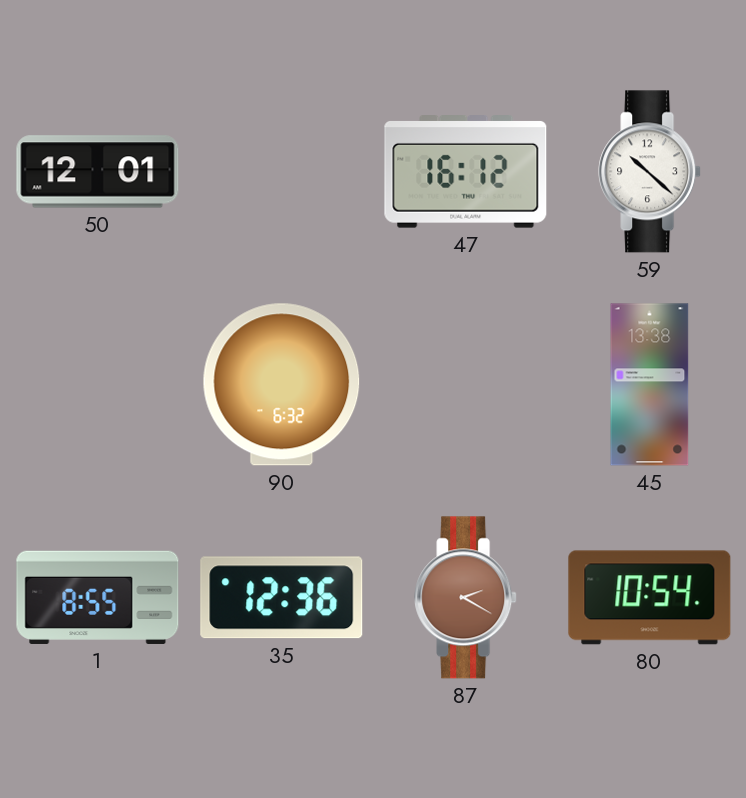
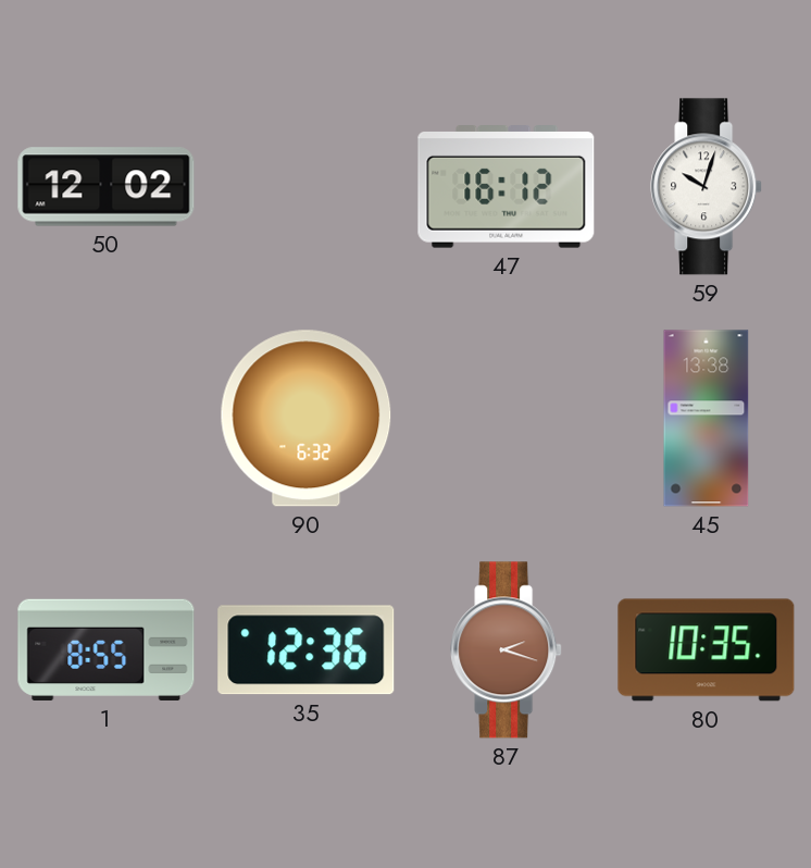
50: 12:01 -> 12:02 (107, 187)
59: 10:22 -> 10:03 (707, 187)
87: 2:20 -> 2:18 (507, 650)
80: 10:54 -> 10:35 (707, 650)
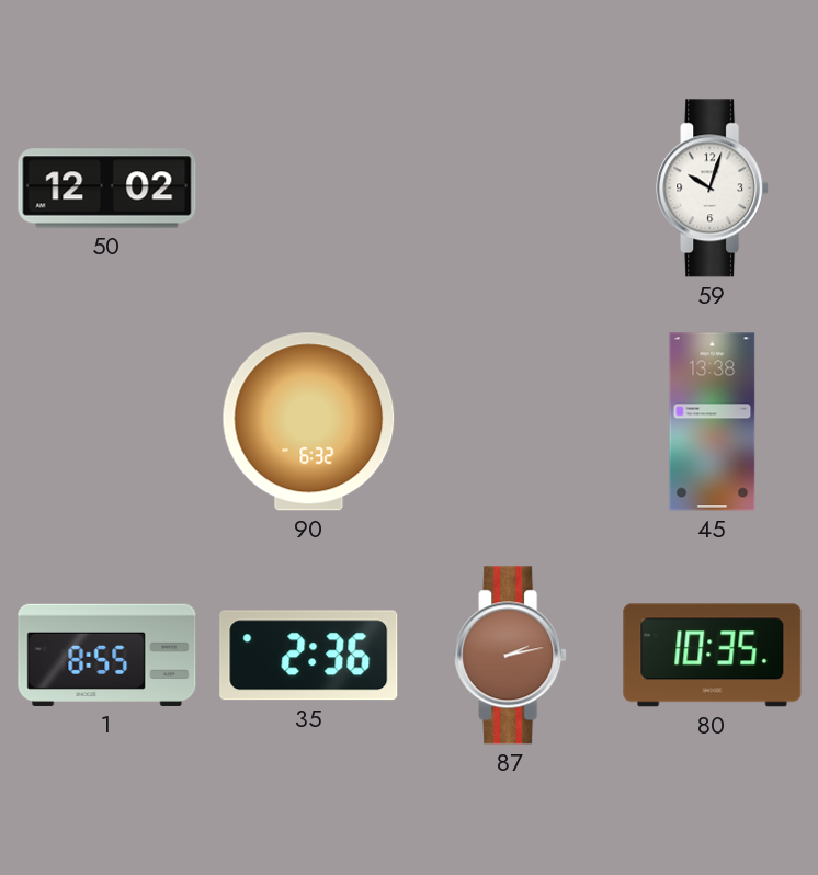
47: 16:12 -> none (507, 187)
35: 12:36 -> 2:36 (309, 656)
87: 2:18 -> 2:13 (511, 656)
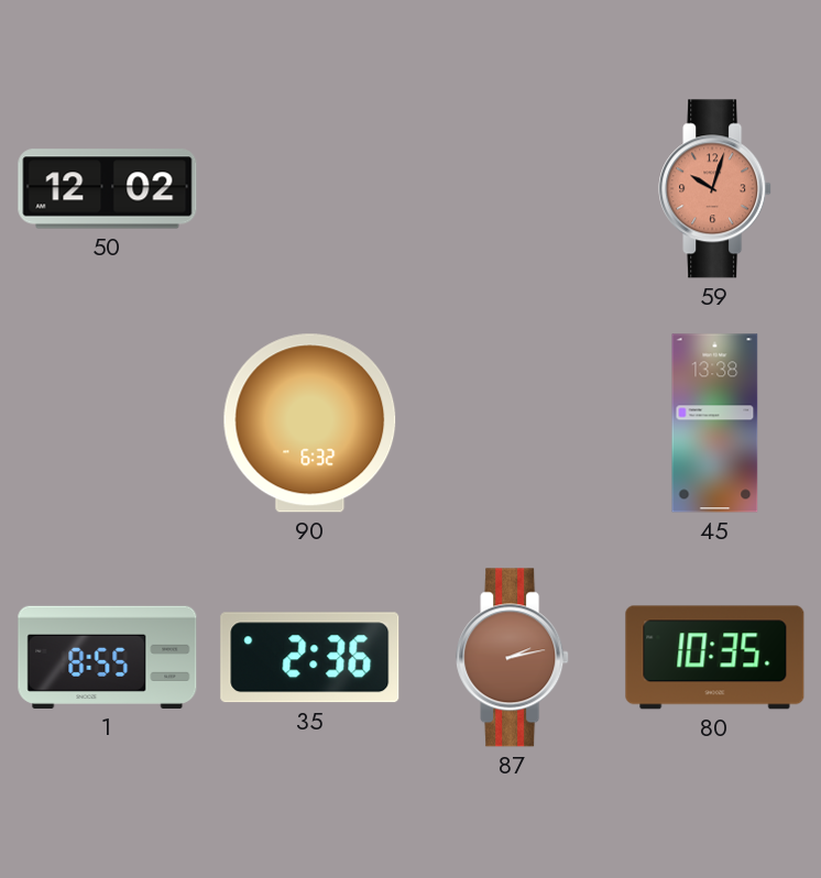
59 dial: white -> salmon (715, 189)
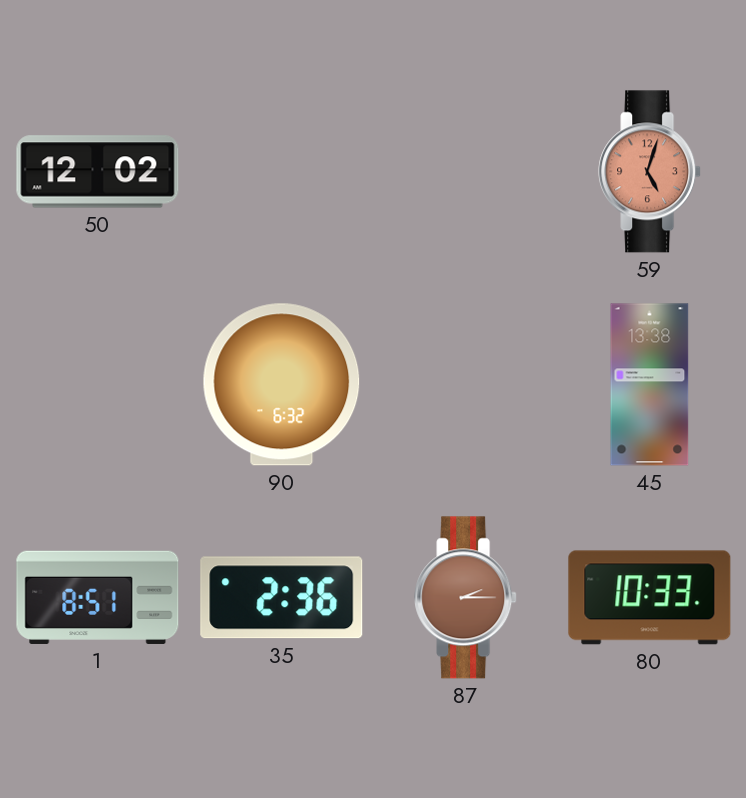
59: 10:03 -> 5:03 (650, 172)
1: 8:55 -> 8:51 (98, 597)
87: 2:13 -> 2:15 (466, 598)
80: 10:35 -> 10:33 (650, 598)
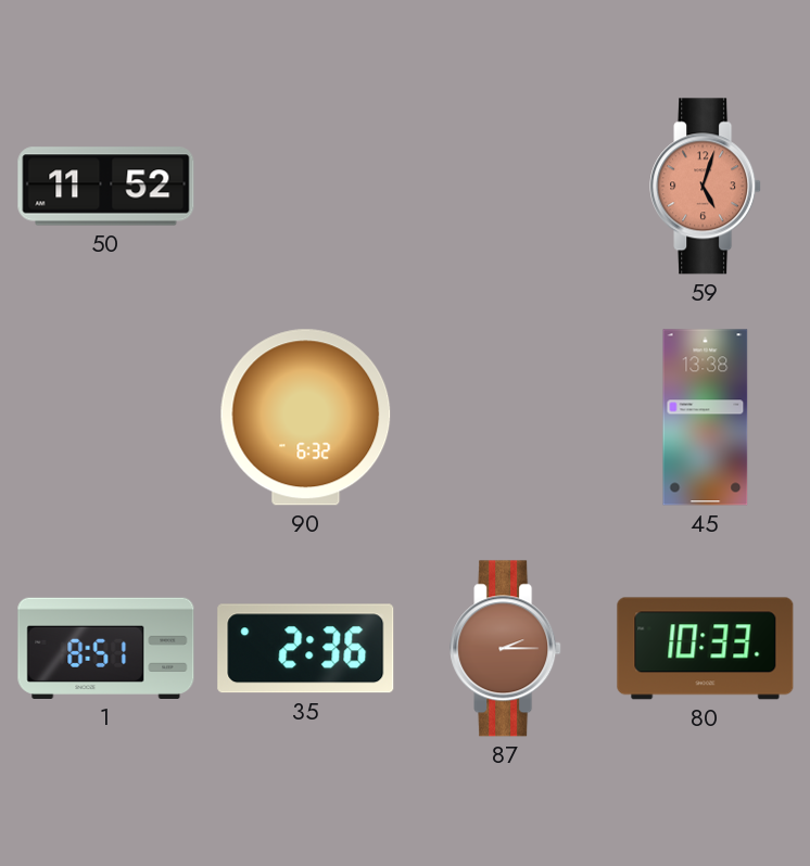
50: 12:02 -> 11:52 (106, 187)
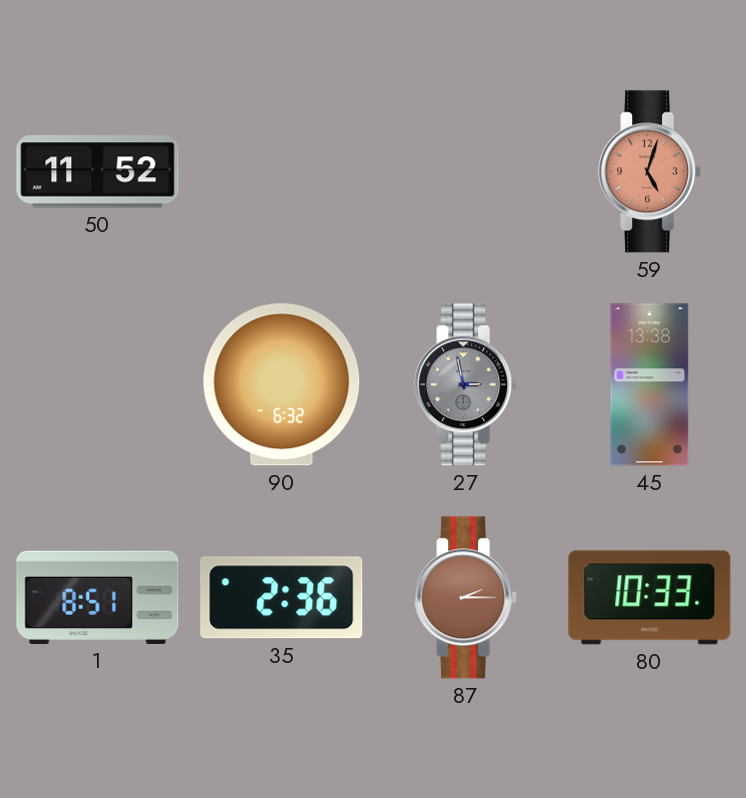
27: none -> 2:58 (466, 385)
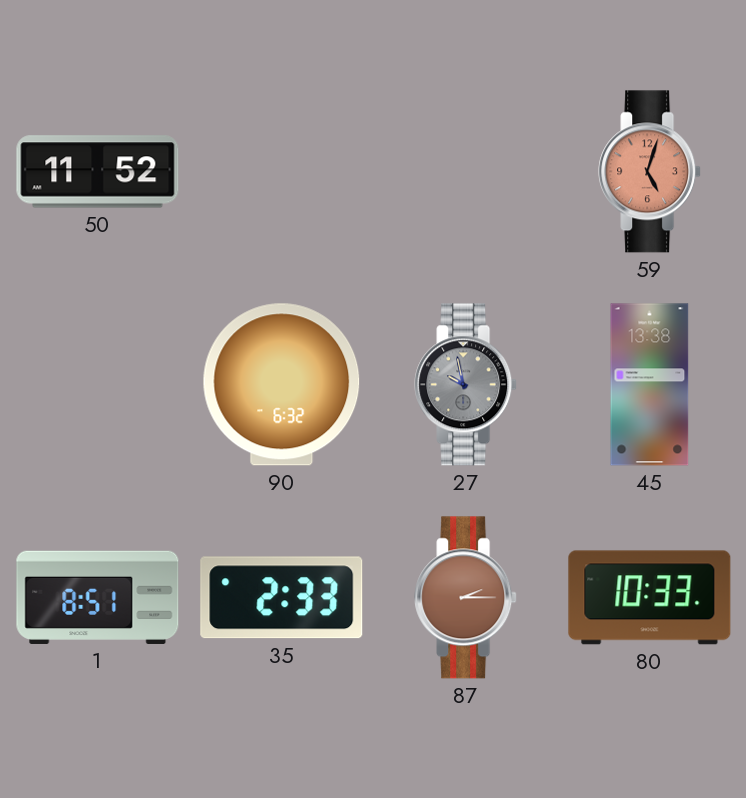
27: 2:58 -> 9:58 (466, 385)
35: 2:36 -> 2:33 (282, 598)
